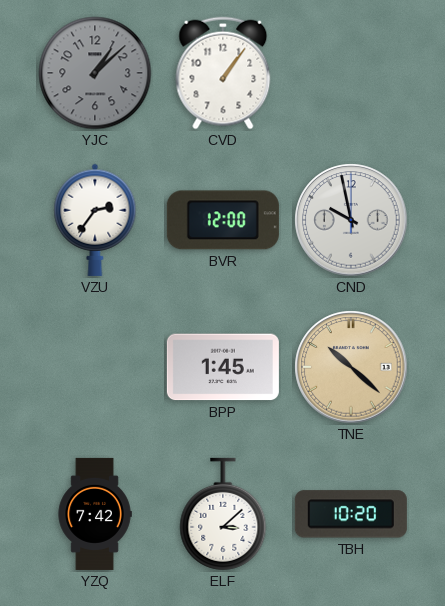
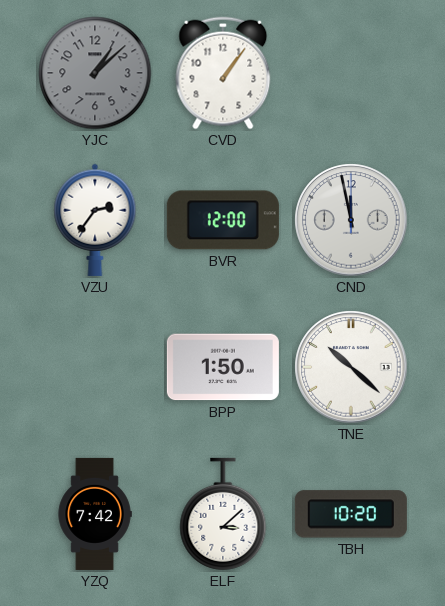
CND: 9:58 -> 11:58 (351, 220)
BPP: 1:45 -> 1:50 (223, 367)
TNE dial: champagne -> white (351, 367)
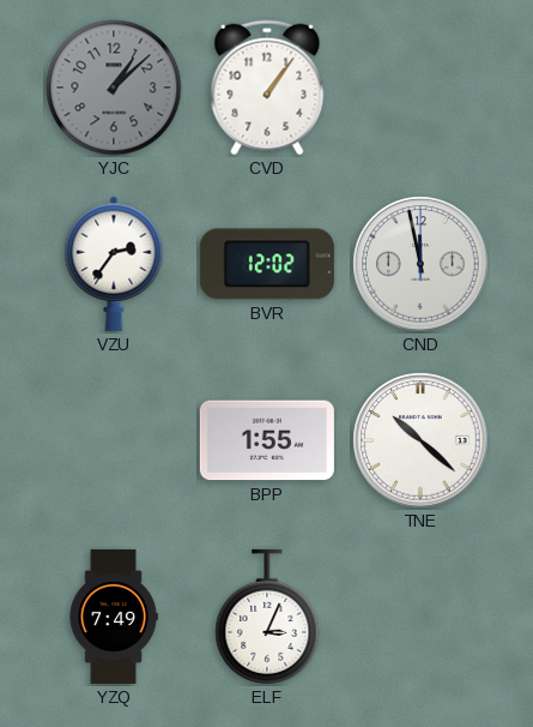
BVR: 12:00 -> 12:02 (267, 264)
BPP: 1:50 -> 1:55 (267, 440)
YZQ: 7:42 -> 7:49 (114, 617)
ELF: 3:08 -> 3:04 (267, 617)
TBH: 10:20 -> none (351, 514)
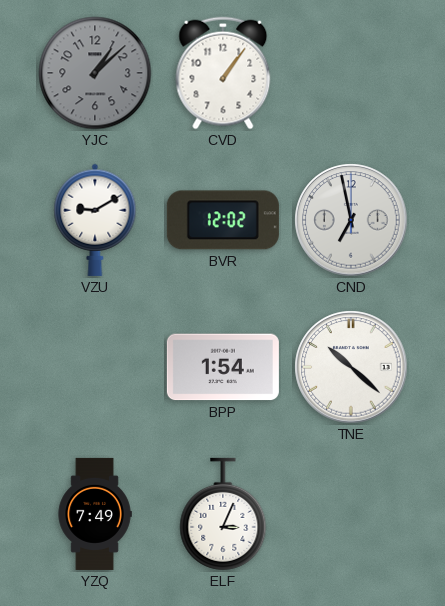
VZU: 2:36 -> 9:10 (95, 220)
CND: 11:58 -> 6:58 (351, 220)
BPP: 1:55 -> 1:54 (223, 367)
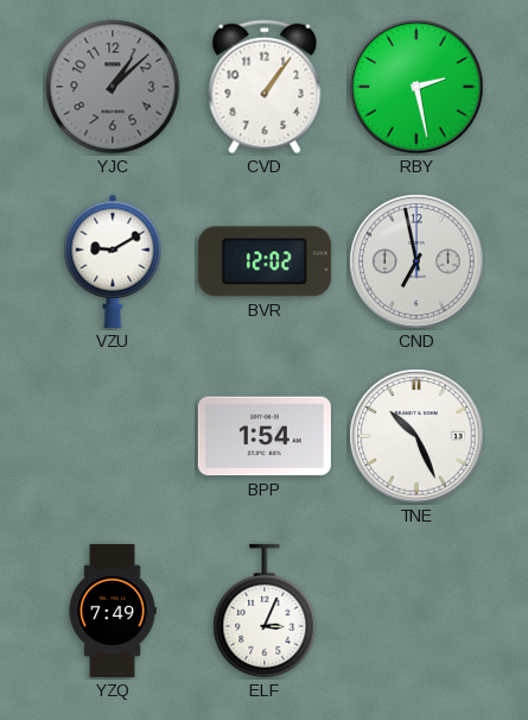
RBY: none -> 2:28 (416, 87)
TNE: 10:22 -> 10:26 (416, 436)
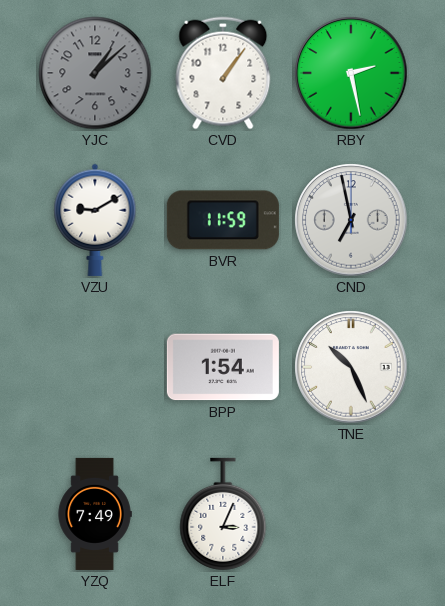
BVR: 12:02 -> 11:59 (223, 220)
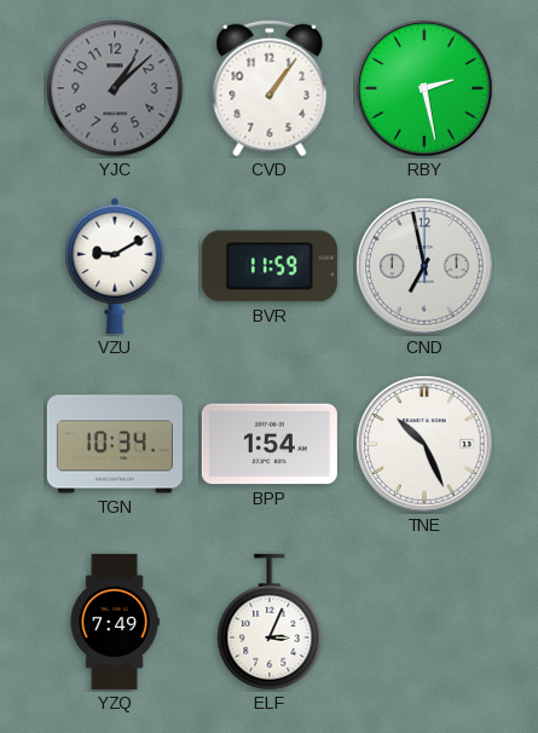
TGN: none -> 10:34 (115, 444)
